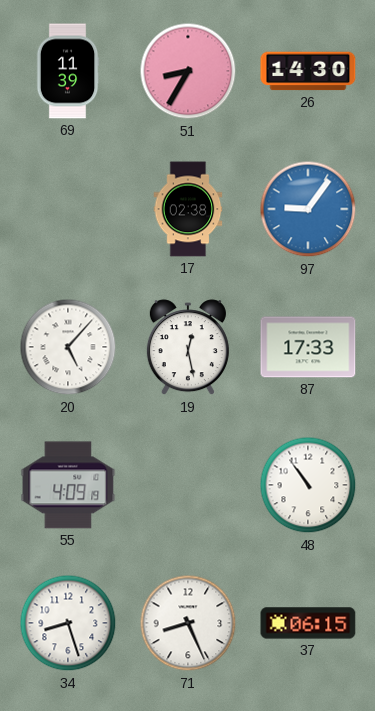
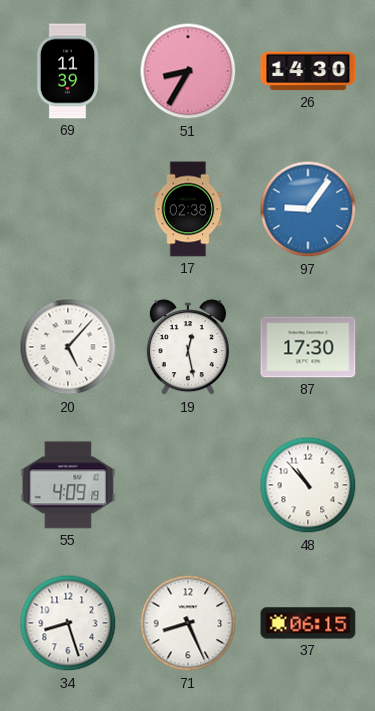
87: 17:33 -> 17:30 (308, 347)
48: 10:54 -> 10:53 (308, 485)
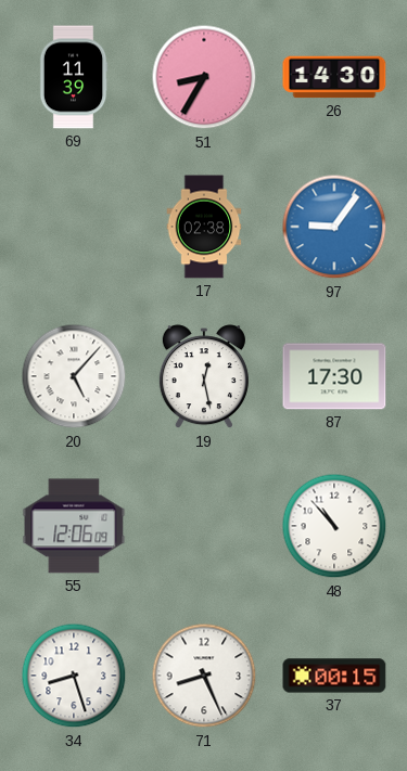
55: 4:09 -> 12:06 (74, 526)
37: 06:15 -> 00:15 (334, 676)
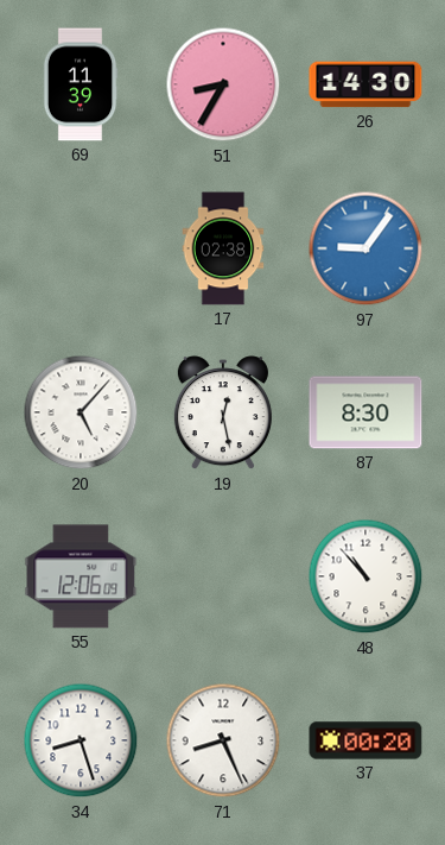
87: 17:30 -> 8:30 (365, 412)
37: 00:15 -> 00:20 (365, 740)
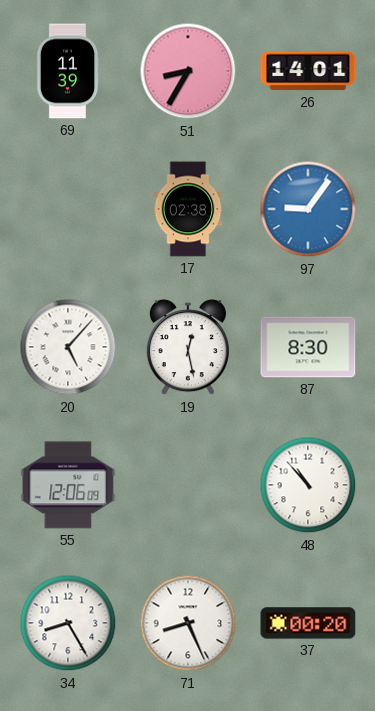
26: 14:30 -> 14:01 (308, 71)
34: 8:27 -> 8:25 (68, 623)
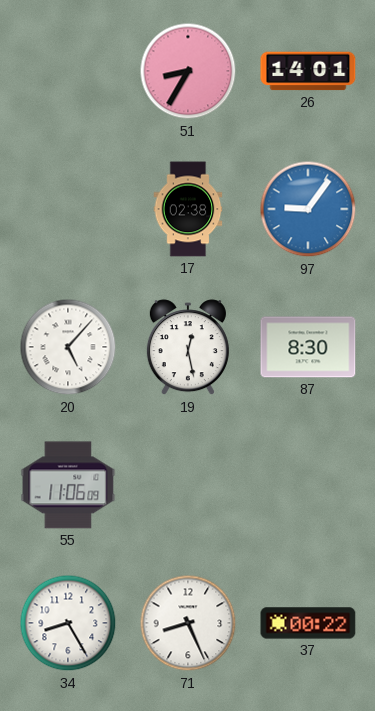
69: 11:39 -> none (68, 71)
55: 12:06 -> 11:06 (68, 485)
48: 10:53 -> none (308, 485)
37: 00:20 -> 00:22 (308, 623)
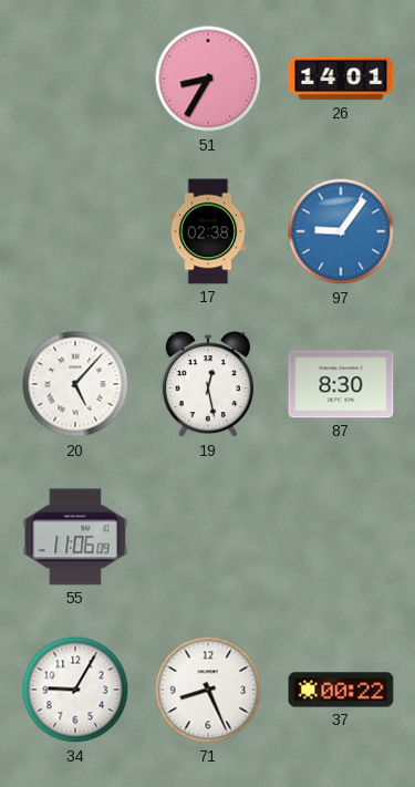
34: 8:25 -> 9:05 (75, 690)
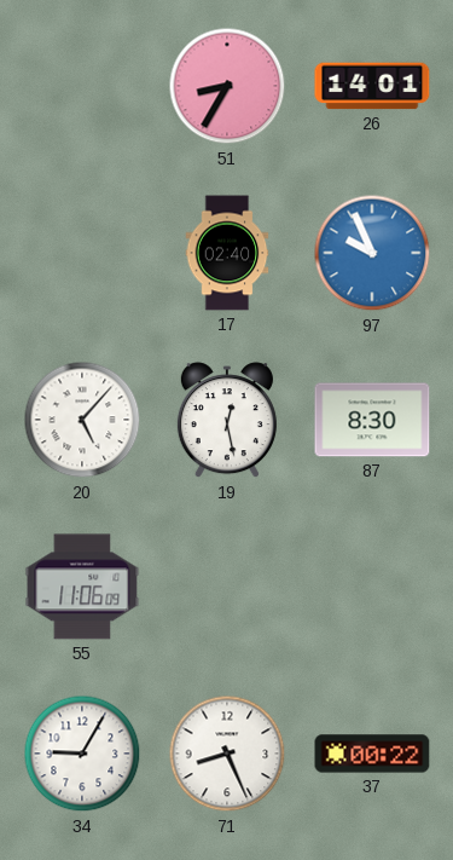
17: 02:38 -> 02:40 (227, 253)
97: 9:06 -> 9:56 (372, 253)
